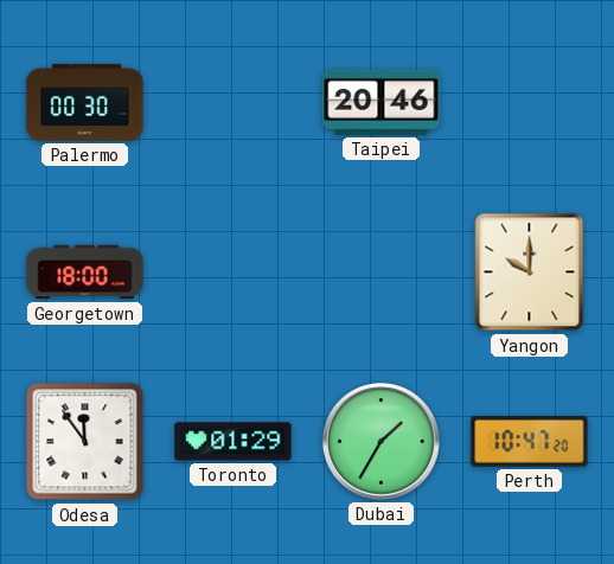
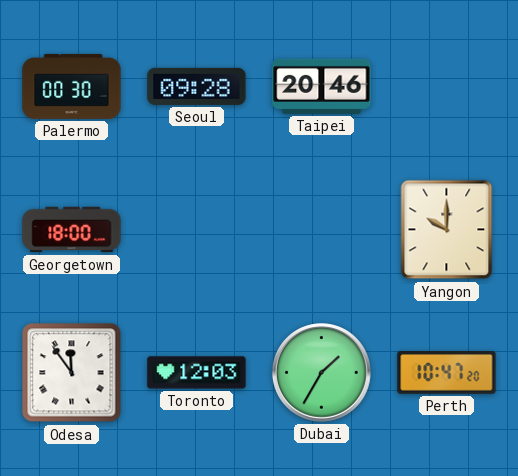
Seoul: none -> 09:28 (197, 86)
Toronto: 01:29 -> 12:03 (197, 373)
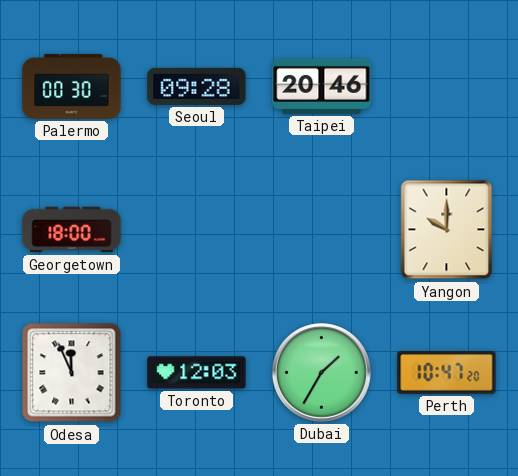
Odesa: 11:54 -> 11:56 (72, 373)
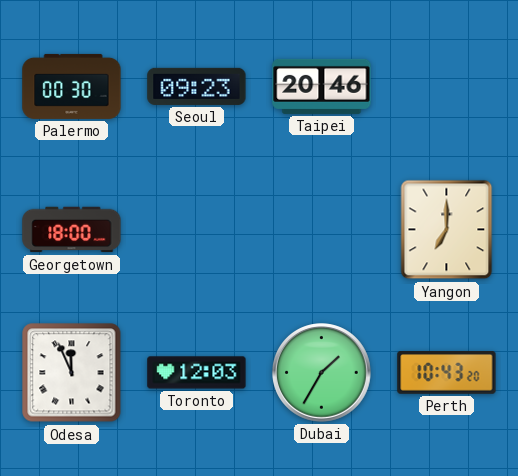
Seoul: 09:28 -> 09:23 (197, 86)
Yangon: 10:00 -> 7:00 (447, 230)
Perth: 10:47 -> 10:43 (447, 373)
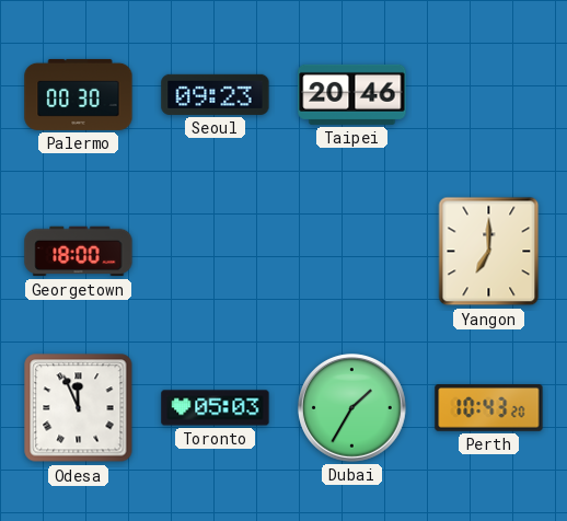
Toronto: 12:03 -> 05:03 (216, 408)
